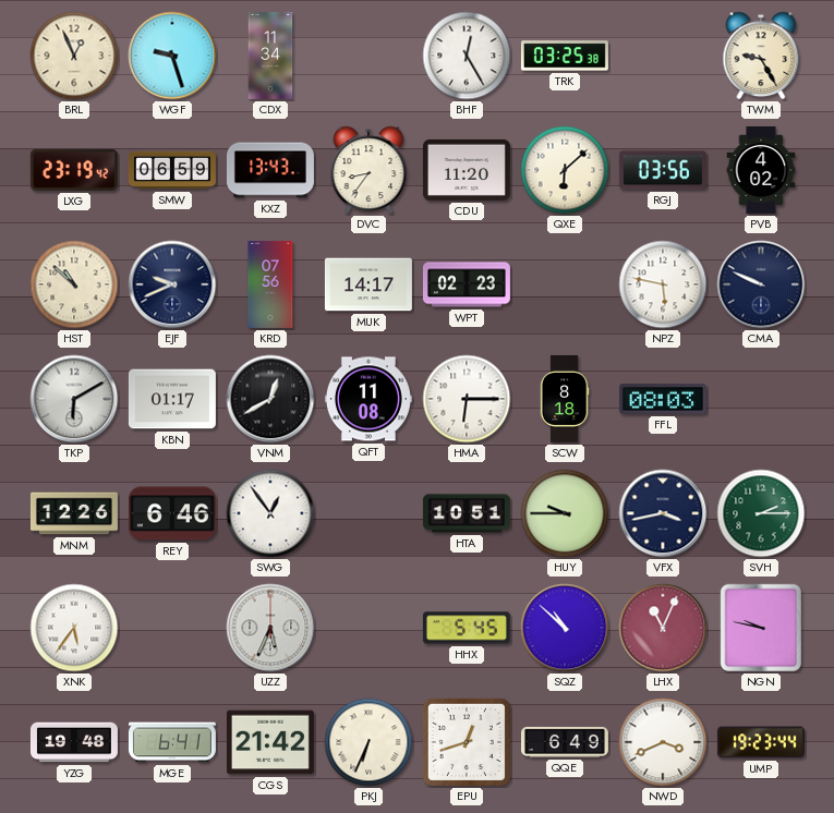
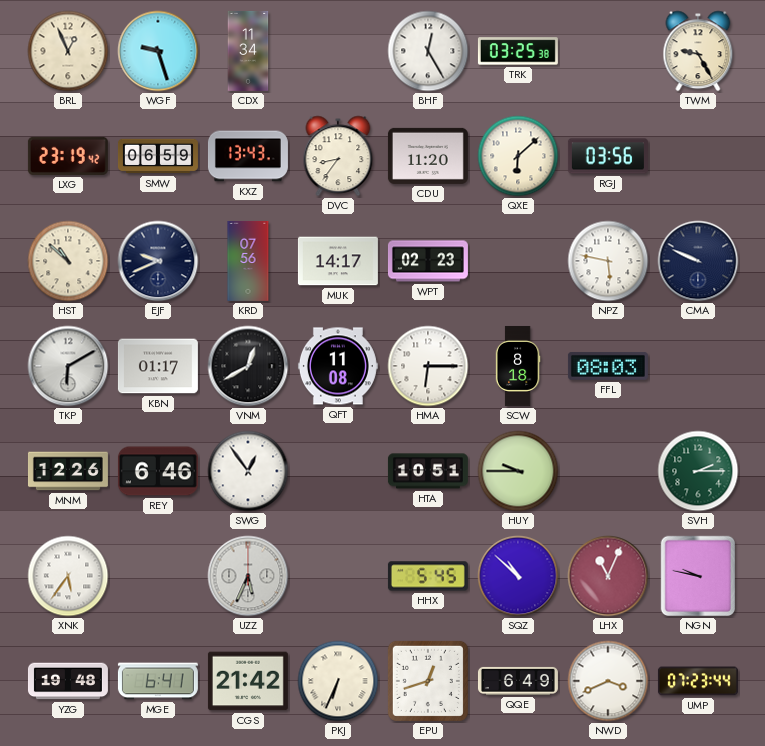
PVB: 4:02 -> none (761, 170)
VFX: 3:43 -> none (663, 513)
UMP: 19:23 -> 07:23 (698, 681)
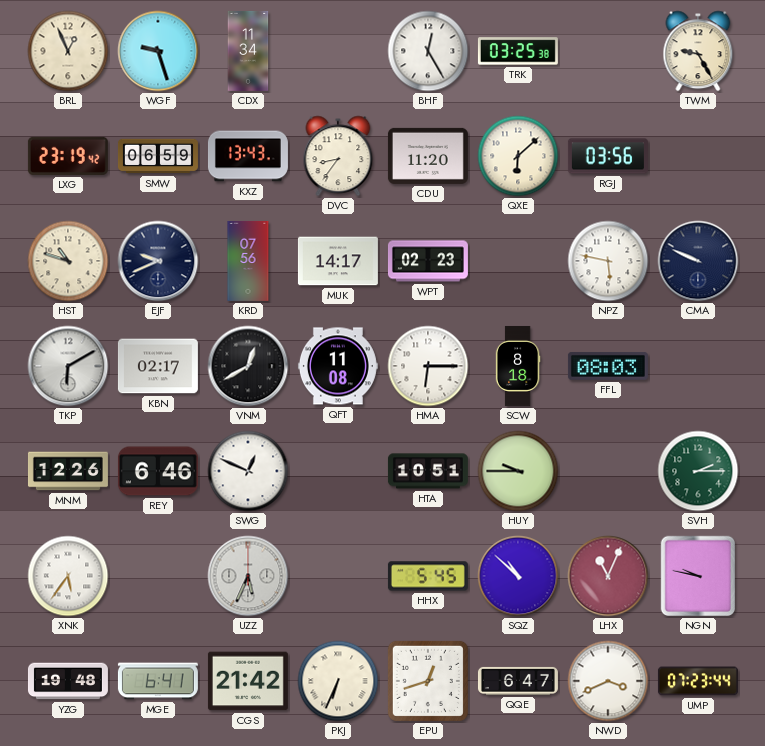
HST: 10:52 -> 10:48 (68, 261)
KBN: 01:17 -> 02:17 (158, 366)
SWG: 12:54 -> 12:49 (248, 471)
QQE: 6:49 -> 6:47 (518, 681)
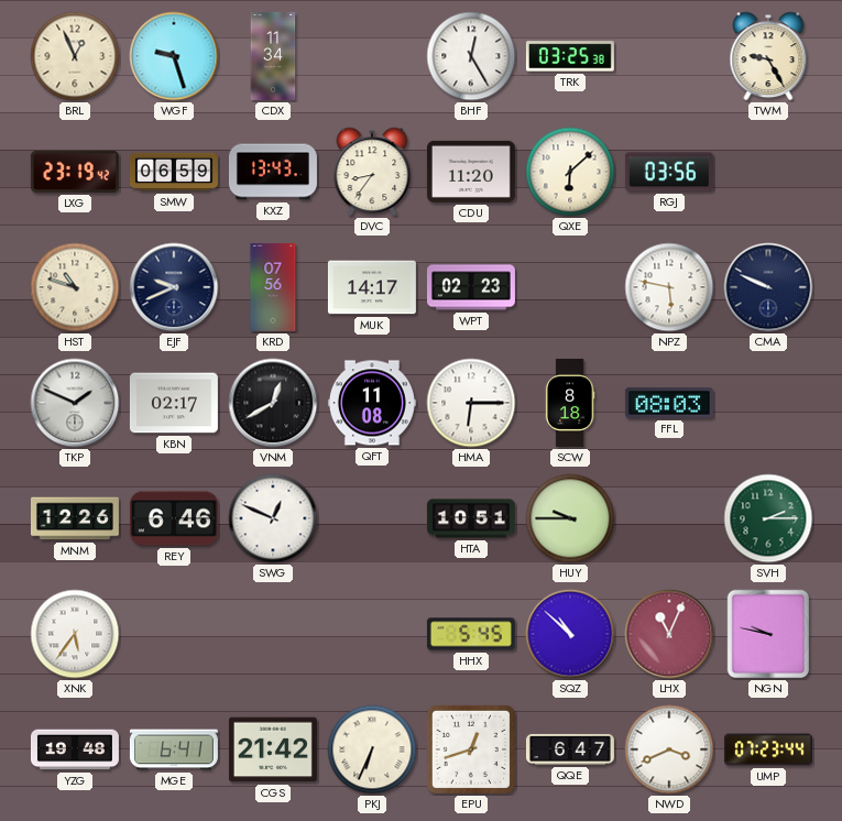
TKP: 6:10 -> 1:49 (75, 403)
UZZ: 5:34 -> none (248, 576)
